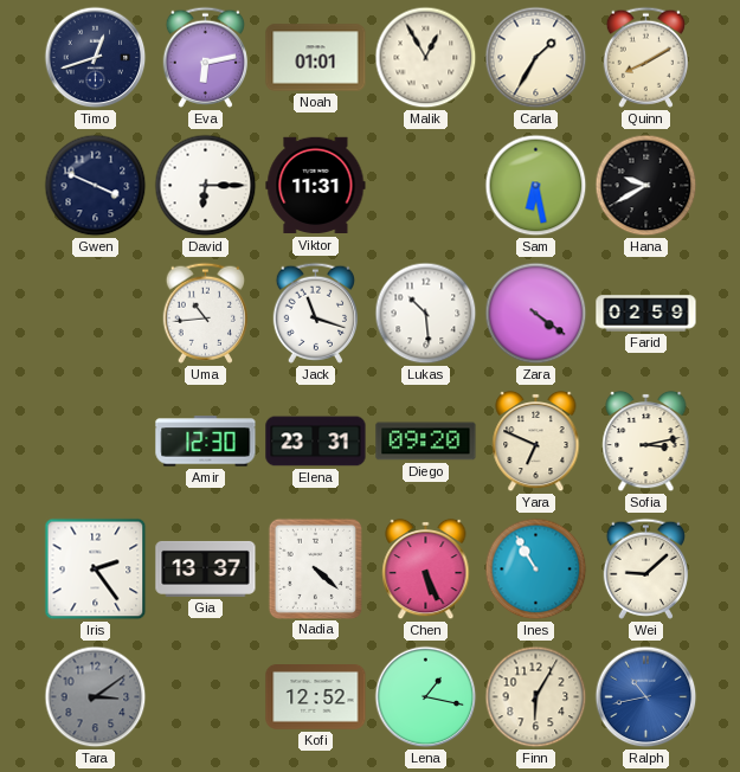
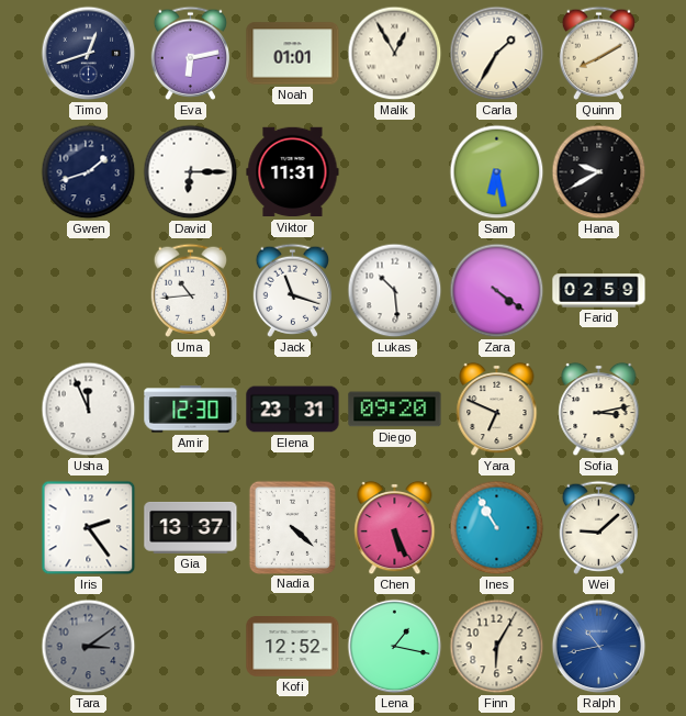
Gwen: 3:49 -> 1:42 (89, 172)
Usha: none -> 11:56 (89, 410)
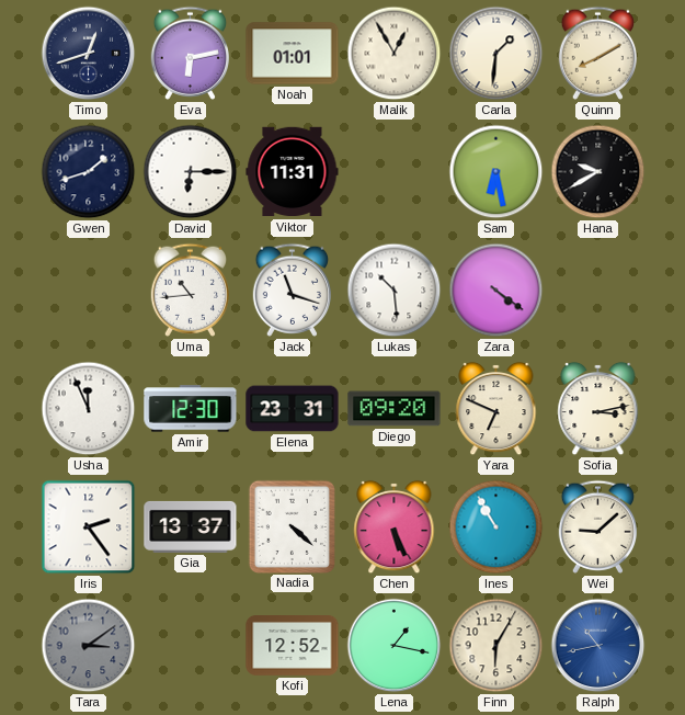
Carla: 1:35 -> 1:31 (496, 54)
Farid: 02:59 -> none (599, 291)
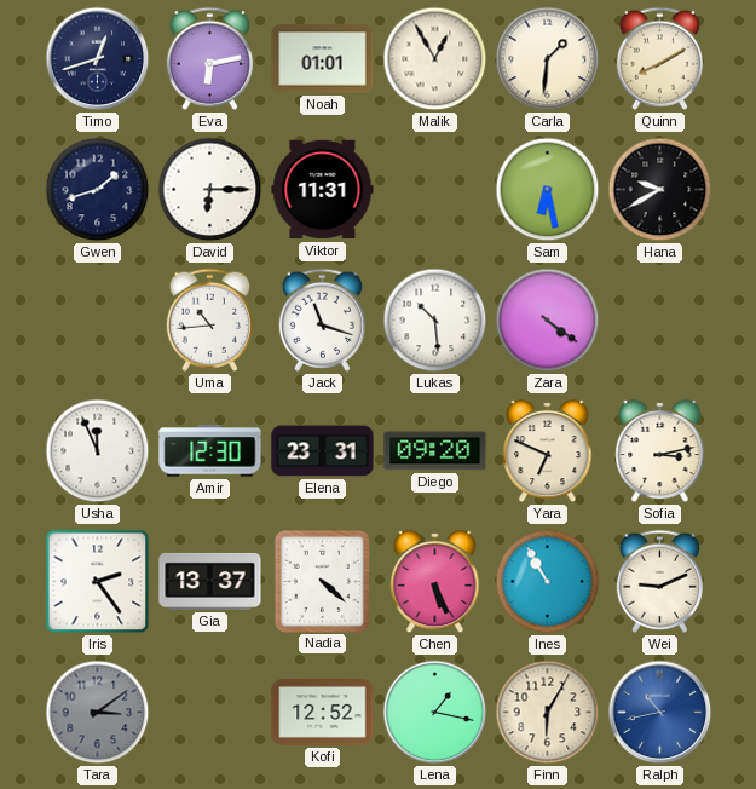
Wei: 9:08 -> 9:11 (659, 581)
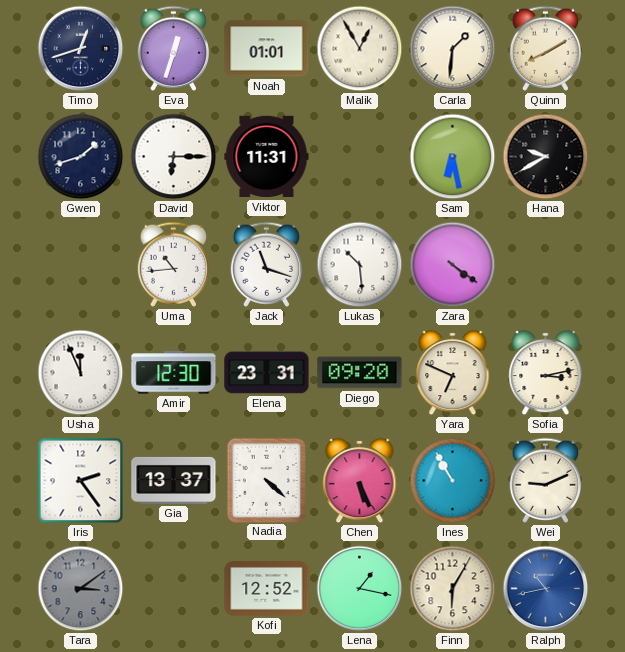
Eva: 6:13 -> 12:33 (173, 48)
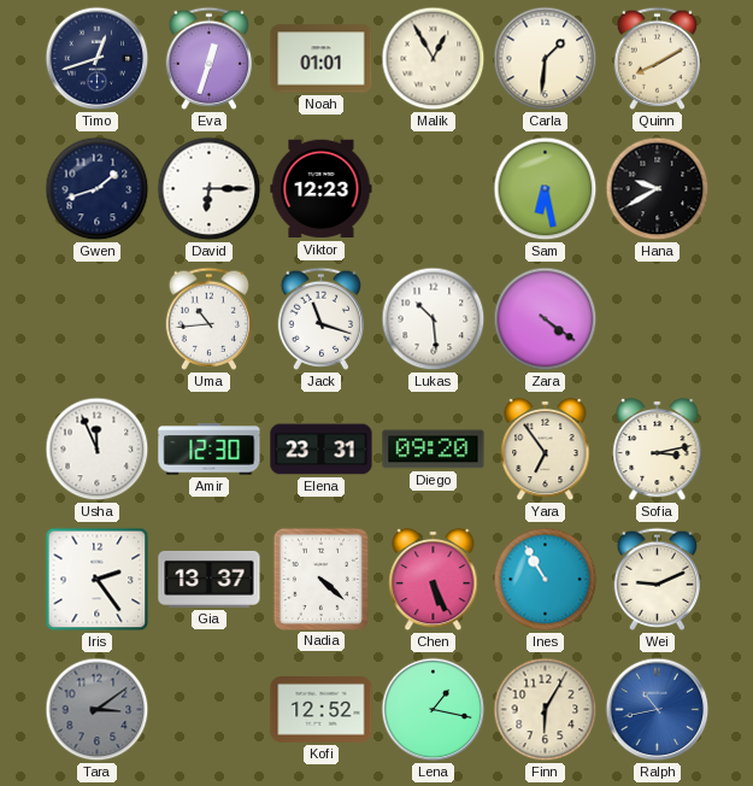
Viktor: 11:31 -> 12:23 (322, 189)
Yara: 6:49 -> 6:54 (546, 450)
